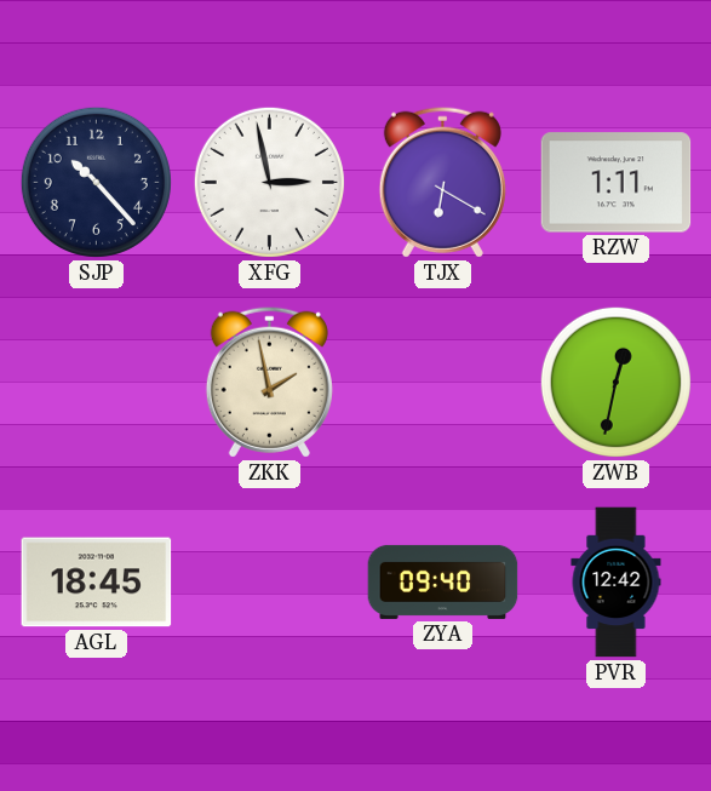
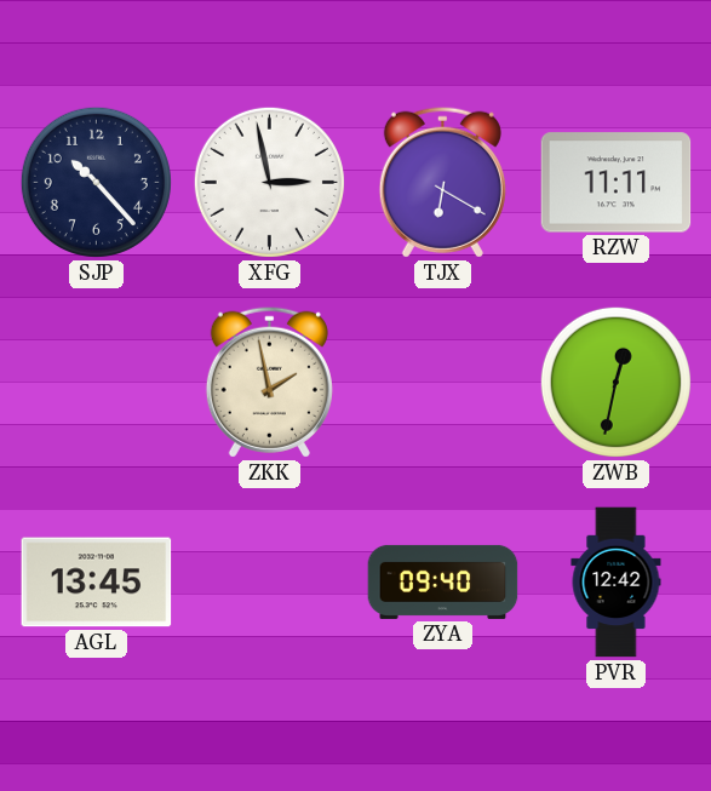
RZW: 1:11 -> 11:11 (617, 183)
AGL: 18:45 -> 13:45 (97, 583)
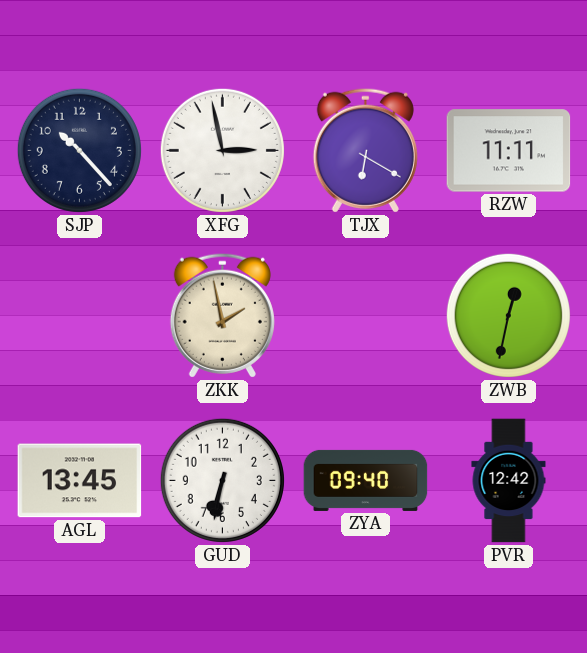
GUD: none -> 6:32 (222, 480)
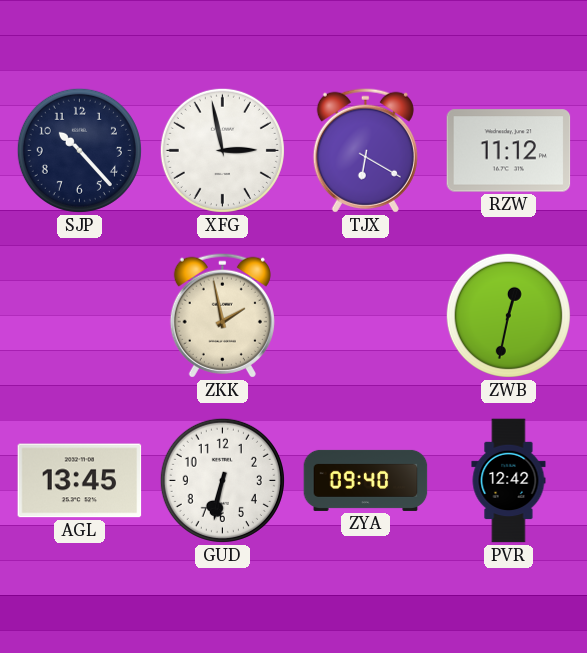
RZW: 11:11 -> 11:12 (509, 151)
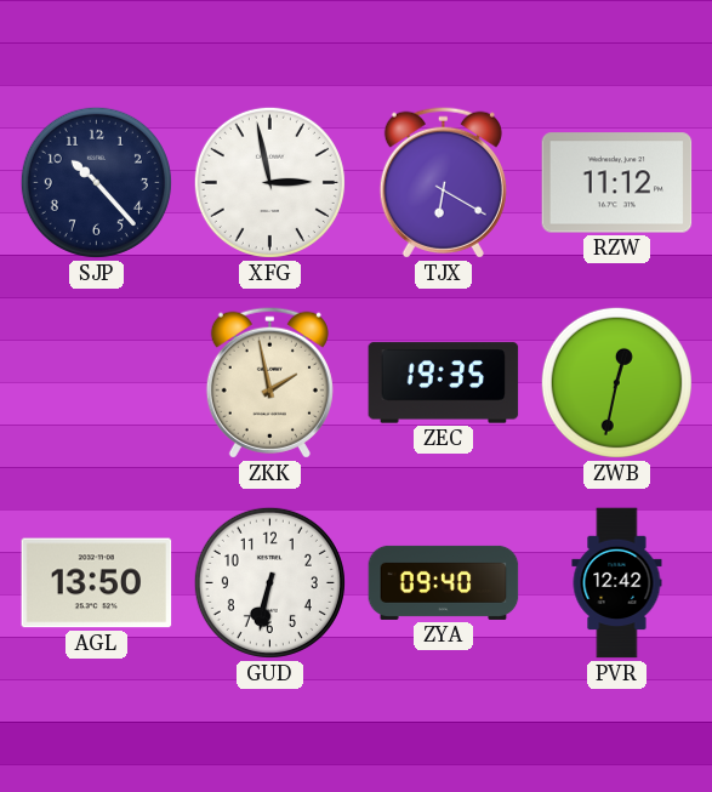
ZEC: none -> 19:35 (444, 383)
AGL: 13:45 -> 13:50 (97, 583)
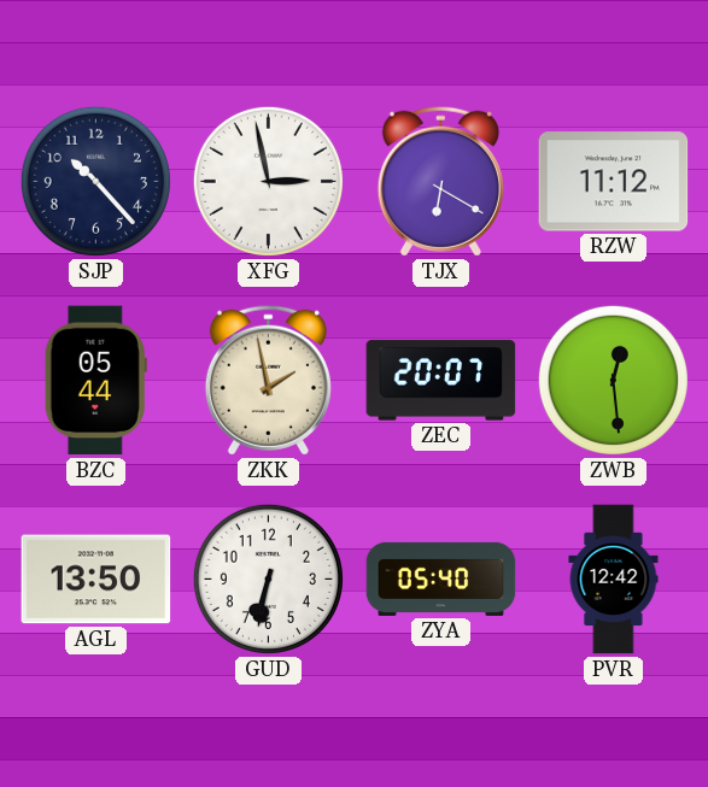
BZC: none -> 05:44 (95, 381)
ZEC: 19:35 -> 20:07 (441, 381)
ZWB: 12:32 -> 12:29 (613, 380)
ZYA: 09:40 -> 05:40 (441, 578)
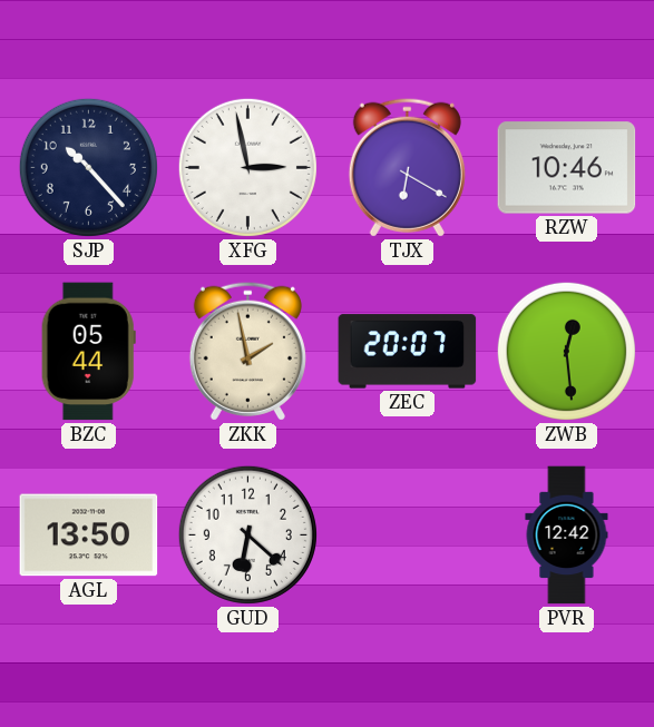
RZW: 11:12 -> 10:46 (567, 168)
GUD: 6:32 -> 6:22 (247, 534)
ZYA: 05:40 -> none (441, 578)
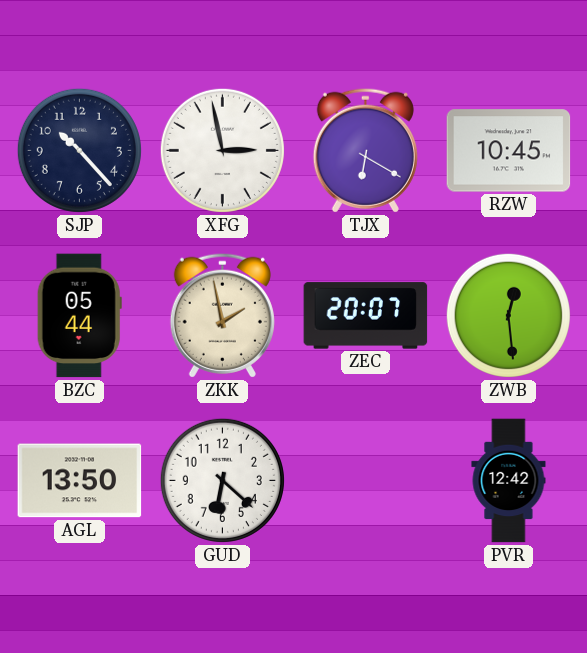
RZW: 10:46 -> 10:45 (509, 151)
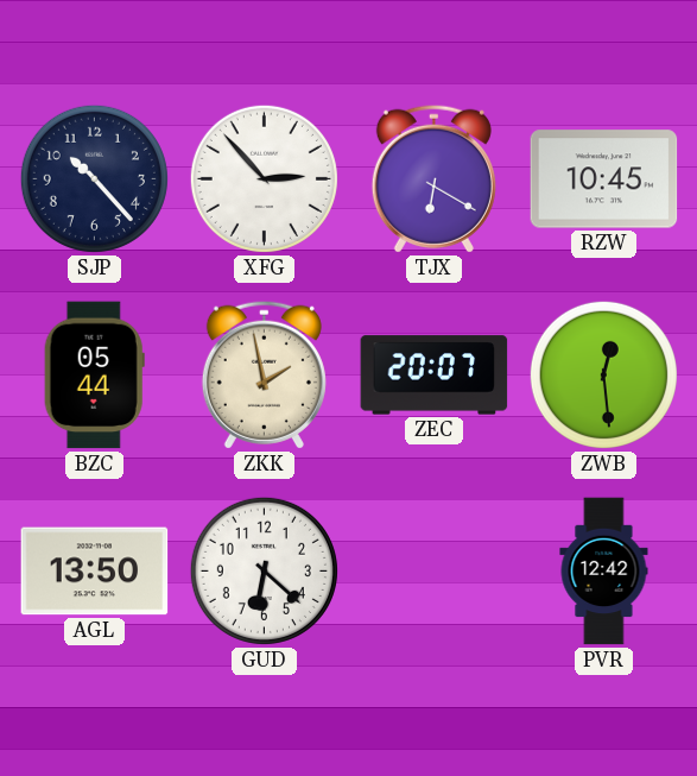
XFG: 2:58 -> 2:53 (264, 178)
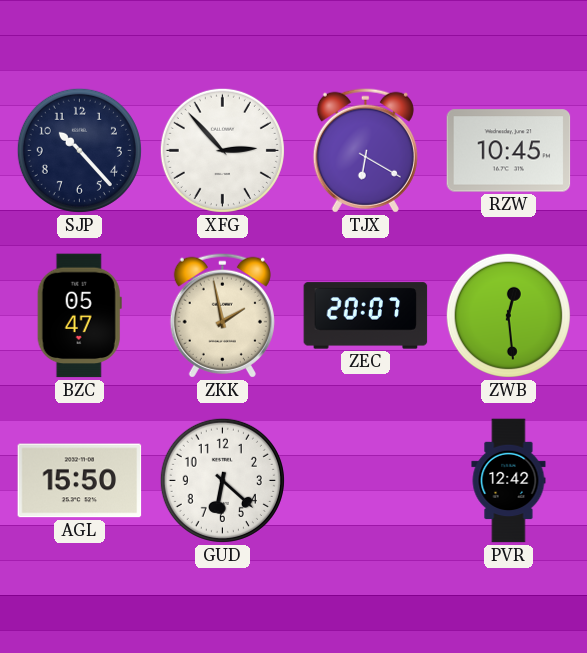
BZC: 05:44 -> 05:47 (79, 316)
AGL: 13:50 -> 15:50 (80, 481)
